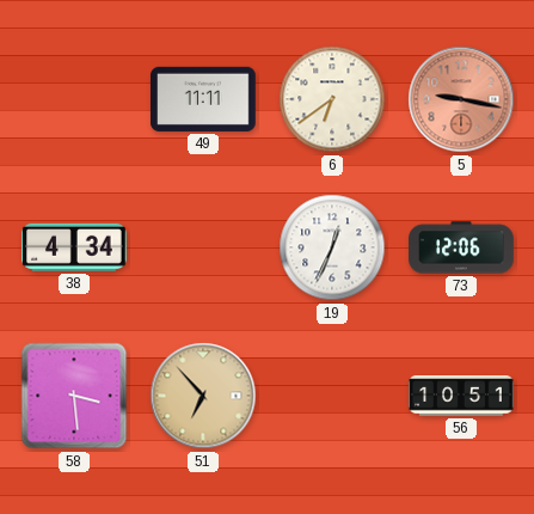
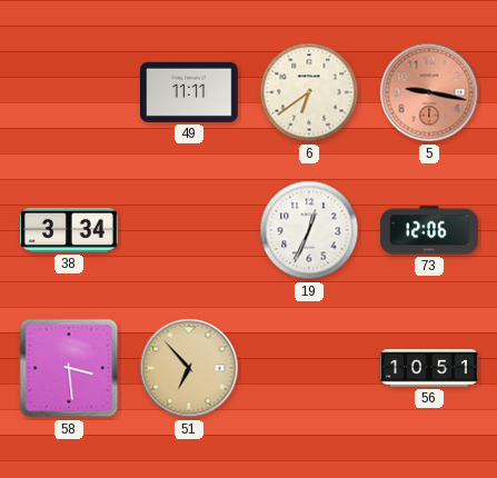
38: 4:34 -> 3:34 (70, 230)
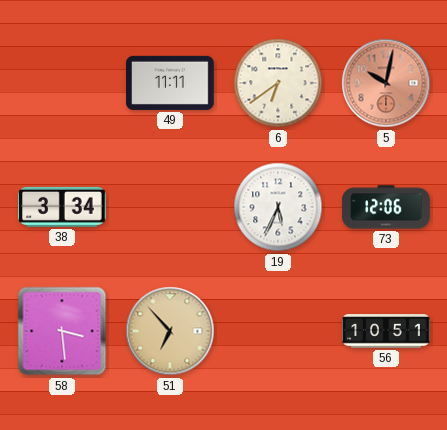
5: 9:17 -> 10:02 (386, 83)
19: 12:34 -> 5:34 (278, 207)
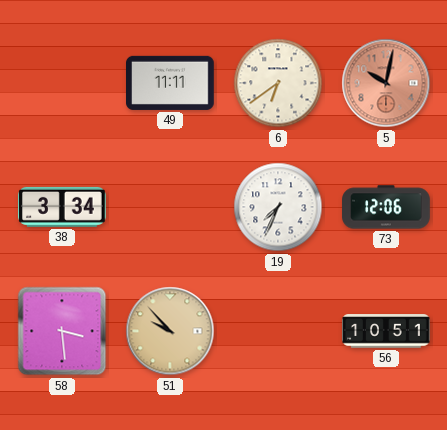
19: 5:34 -> 7:34 (278, 207)
51: 6:53 -> 9:53 (170, 331)
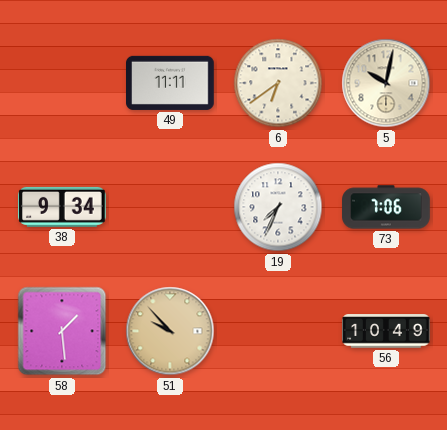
5 dial: salmon -> cream (386, 83)
38: 3:34 -> 9:34 (63, 207)
73: 12:06 -> 7:06 (386, 207)
58: 3:29 -> 1:29 (62, 331)
56: 10:51 -> 10:49 (386, 331)
